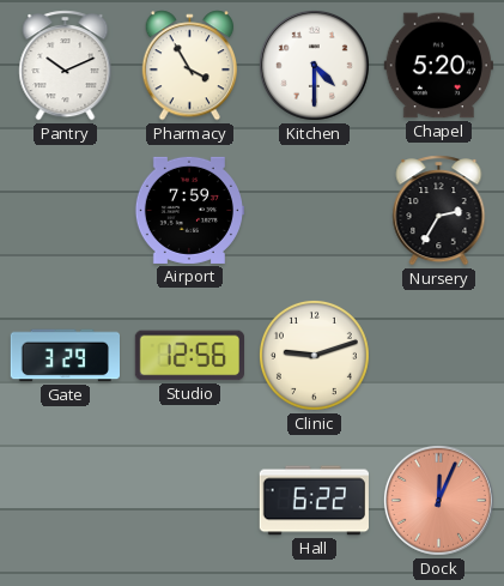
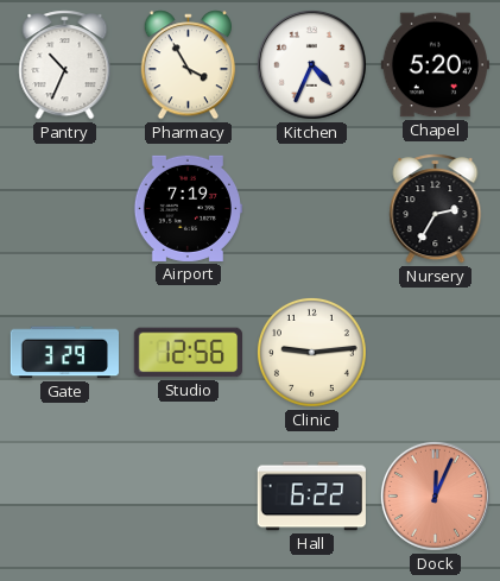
Pantry: 10:11 -> 10:34 (65, 65)
Kitchen: 4:30 -> 4:34 (311, 64)
Airport: 7:59 -> 7:19 (186, 208)
Clinic: 9:12 -> 9:14 (311, 352)
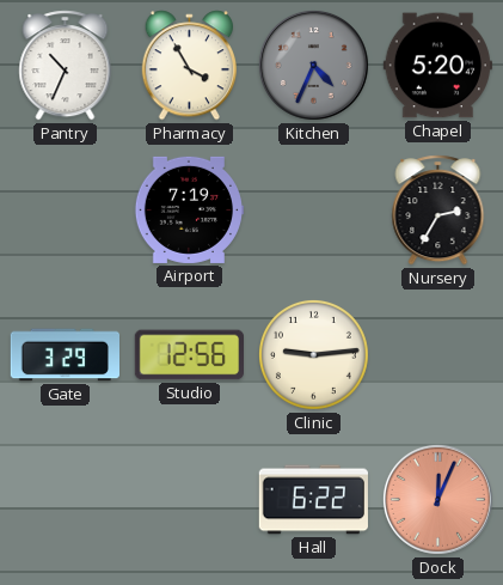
Kitchen dial: white -> grey (313, 65)
